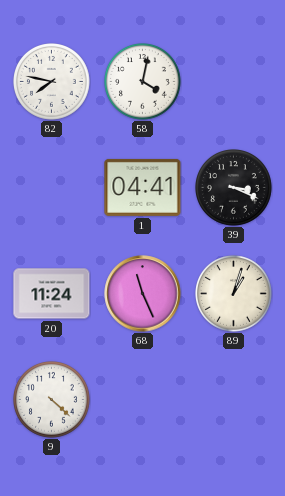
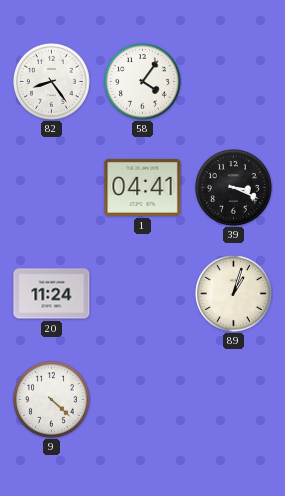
82: 7:47 -> 8:24 (52, 82)
58: 4:02 -> 4:06 (143, 82)
68: 11:26 -> none (143, 294)
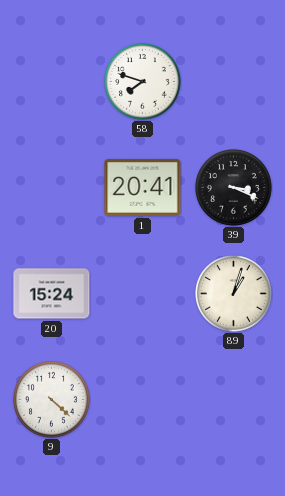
82: 8:24 -> none (52, 82)
58: 4:06 -> 7:48 (143, 82)
1: 04:41 -> 20:41 (143, 187)
20: 11:24 -> 15:24 (52, 294)
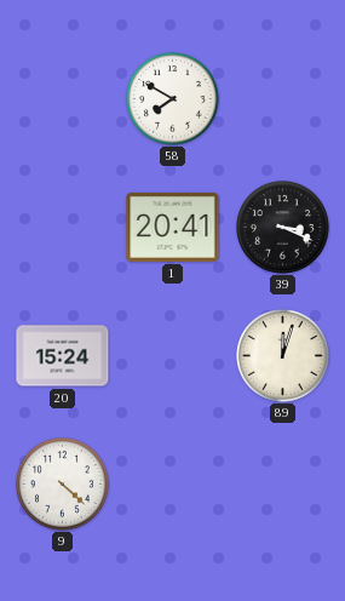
58: 7:48 -> 7:50 (173, 99)
89: 1:03 -> 12:03 (283, 356)
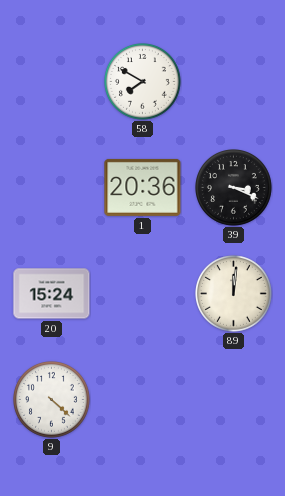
1: 20:41 -> 20:36 (143, 187)
89: 12:03 -> 12:01 (234, 294)
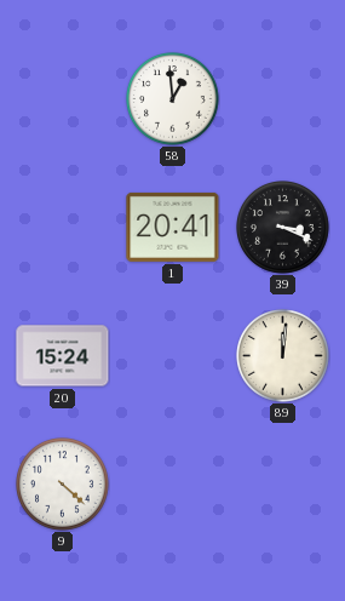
58: 7:50 -> 12:59 (173, 99)
1: 20:36 -> 20:41 (173, 227)
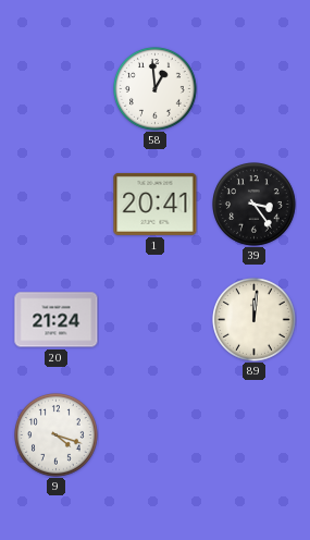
39: 3:19 -> 3:24 (255, 205)
20: 15:24 -> 21:24 (57, 320)
9: 4:22 -> 4:18 (57, 435)
